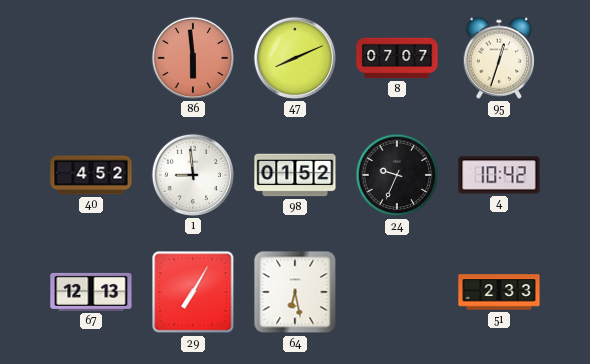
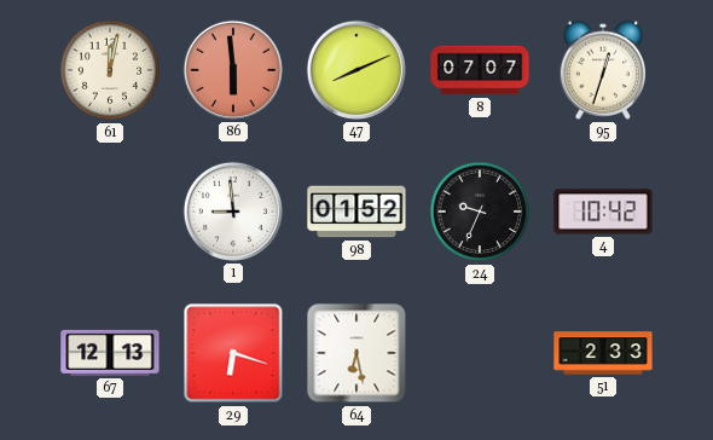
61: none -> 12:02 (110, 70)
40: 4:52 -> none (91, 175)
29: 7:05 -> 6:18 (233, 353)
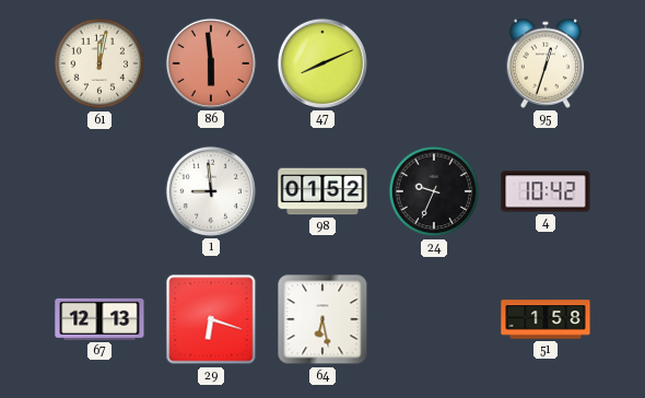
8: 07:07 -> none (480, 70)
51: 2:33 -> 1:58 (546, 319)
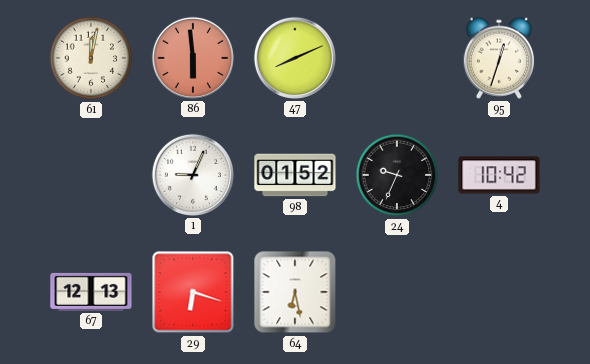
1: 8:59 -> 9:04 (193, 175)
51: 1:58 -> none (546, 319)
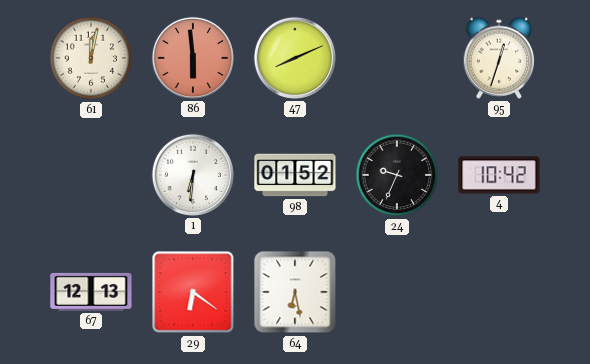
1: 9:04 -> 6:31 (193, 175)
29: 6:18 -> 6:21 (193, 292)
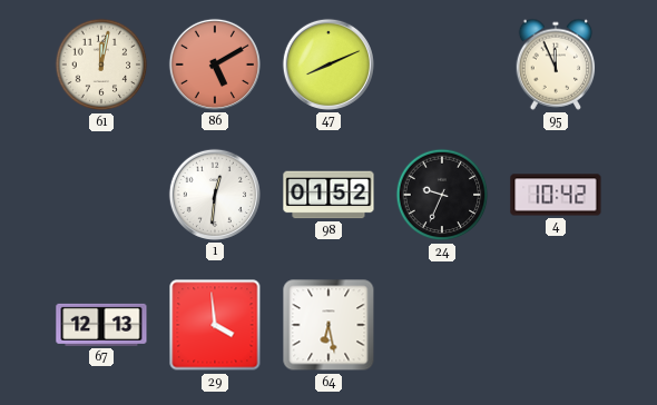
86: 5:59 -> 5:10 (215, 65)
95: 12:33 -> 11:56 (556, 65)
1: 6:31 -> 12:31 (215, 195)
29: 6:21 -> 3:59 (215, 325)
